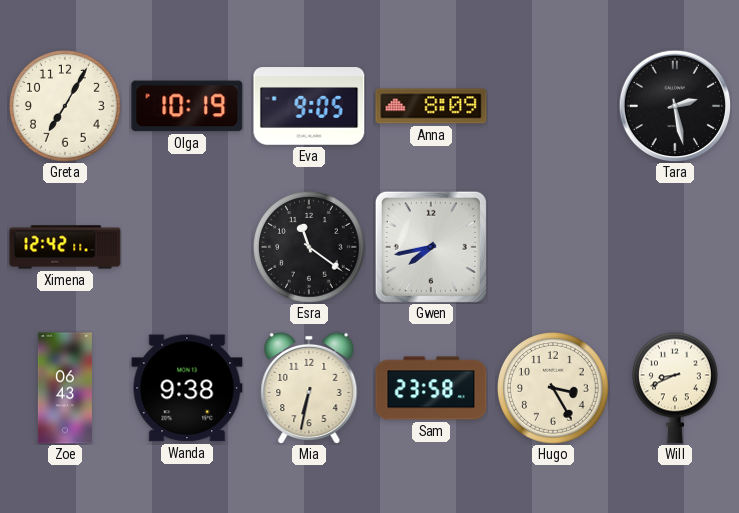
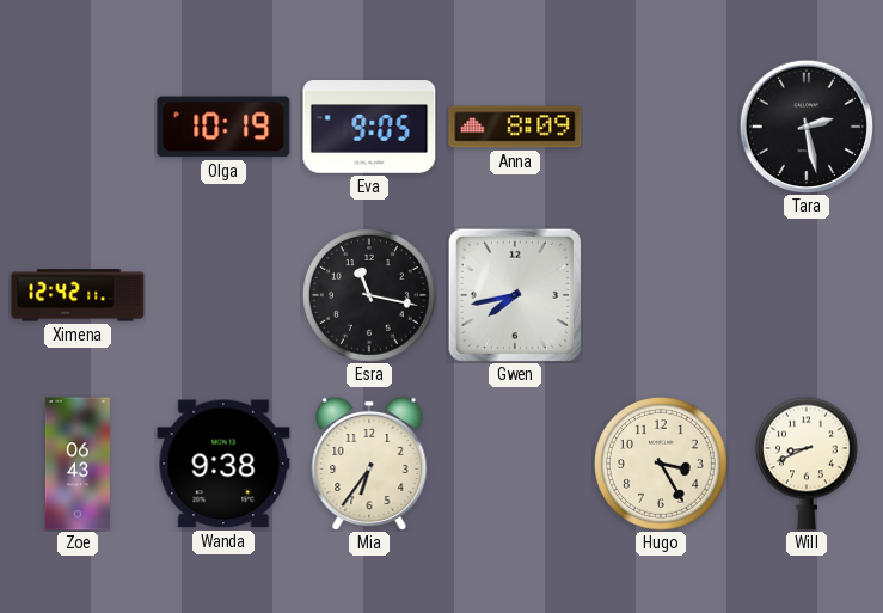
Greta: 7:05 -> none (66, 107)
Esra: 11:21 -> 11:17 (370, 296)
Mia: 6:32 -> 6:36 (369, 464)
Sam: 23:58 -> none (431, 388)
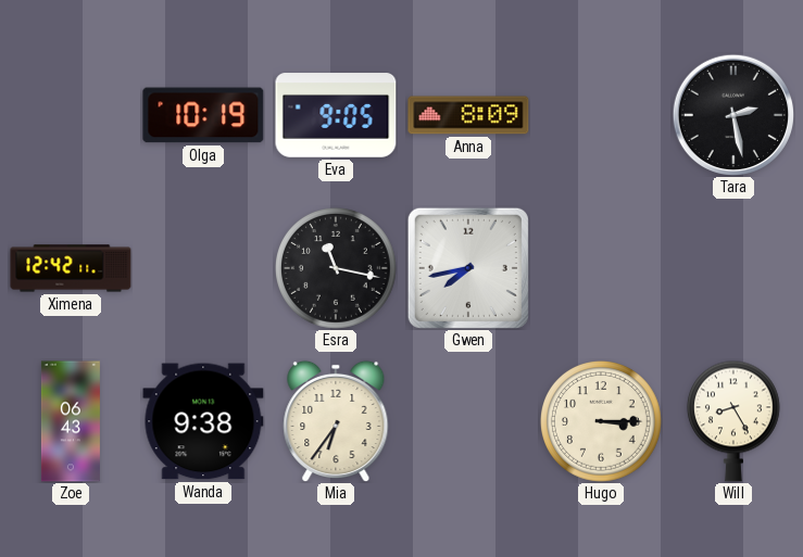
Hugo: 3:25 -> 3:15 (602, 422)
Will: 8:41 -> 8:25 (733, 421)
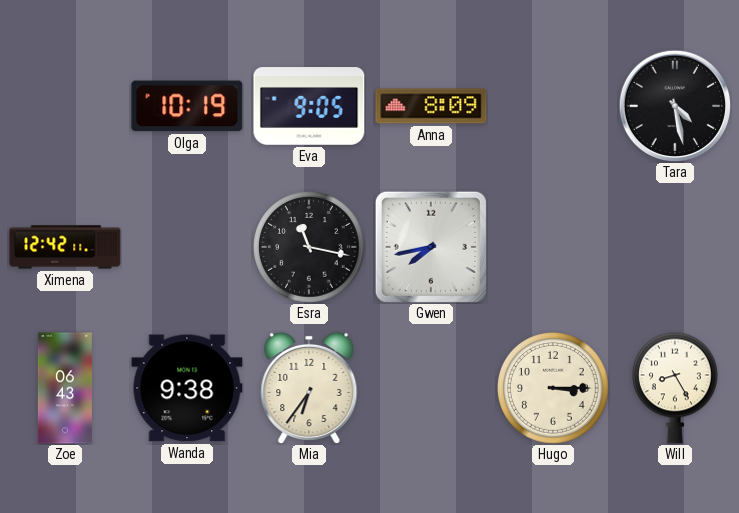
Tara: 2:28 -> 4:28 (674, 105)
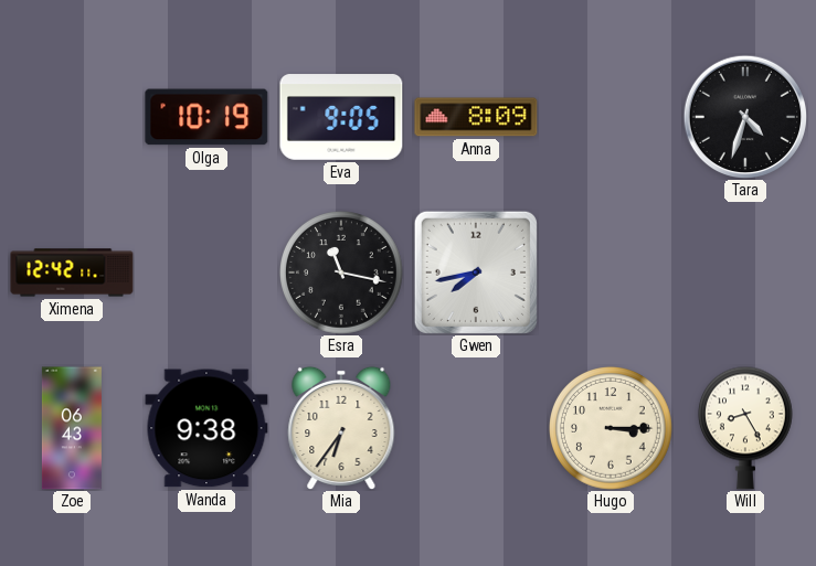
Tara: 4:28 -> 4:33 (744, 116)
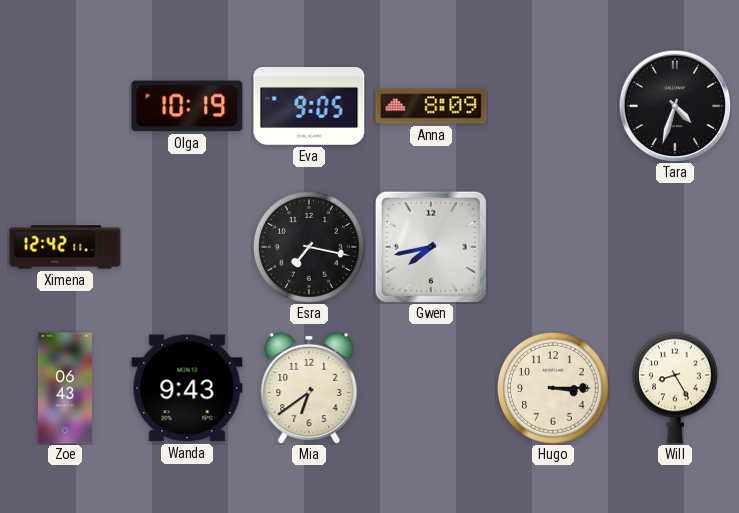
Esra: 11:17 -> 7:17 (310, 248)
Wanda: 9:38 -> 9:43 (187, 388)
Mia: 6:36 -> 6:39 (309, 388)
